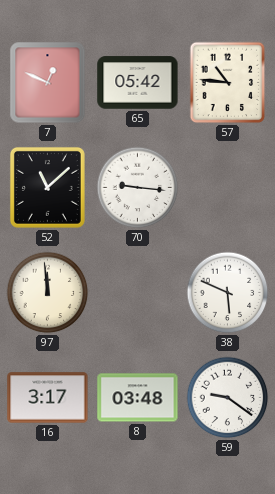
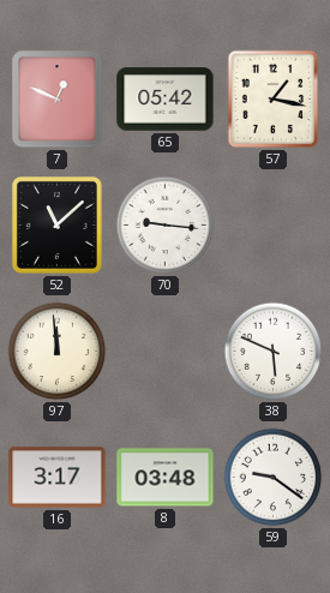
57: 10:46 -> 1:17 (274, 100)
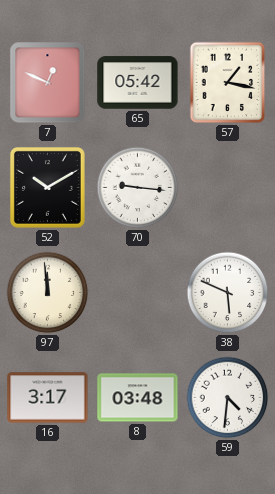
52: 11:08 -> 10:10 (47, 187)
59: 9:21 -> 4:31 (228, 398)
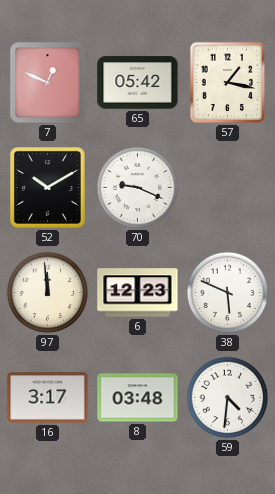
70: 9:16 -> 9:19 (138, 188)
6: none -> 12:23 (138, 293)
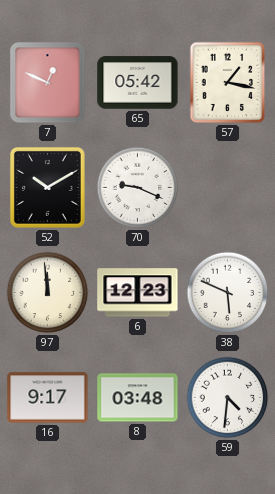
16: 3:17 -> 9:17 (48, 398)
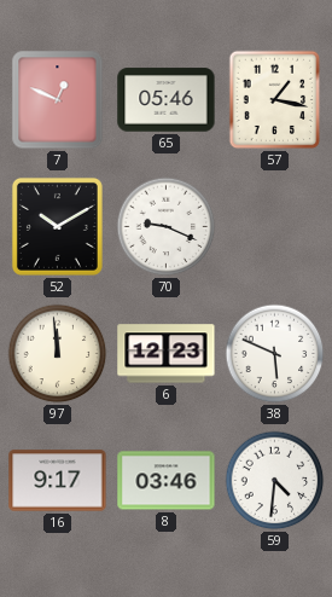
65: 05:42 -> 05:46 (167, 100)
8: 03:48 -> 03:46 (167, 481)
